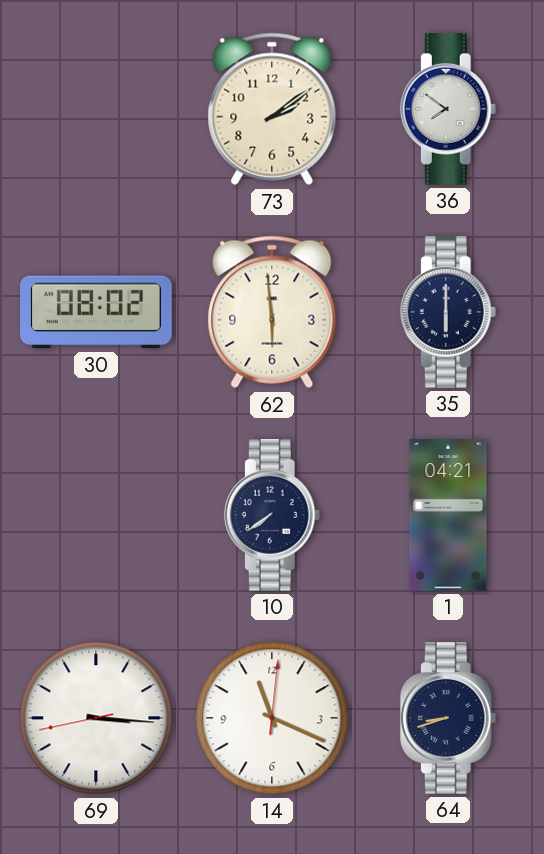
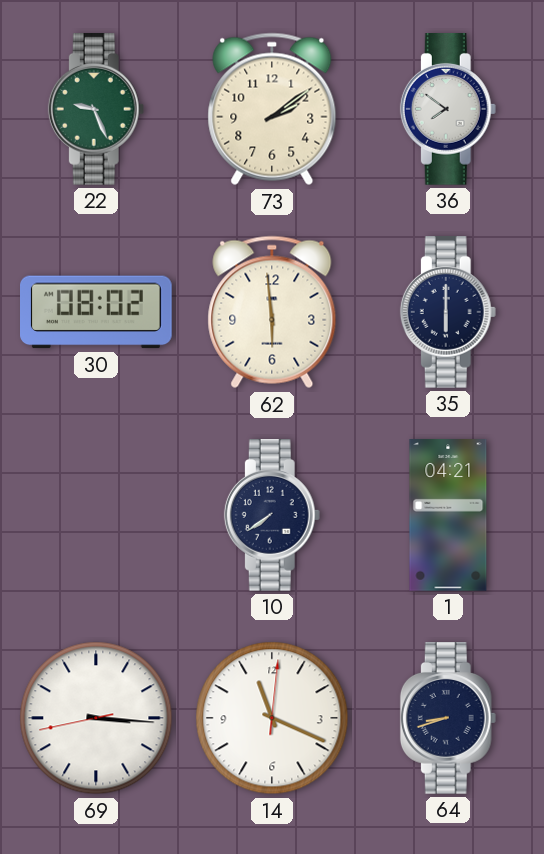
22: none -> 9:26 (96, 110)
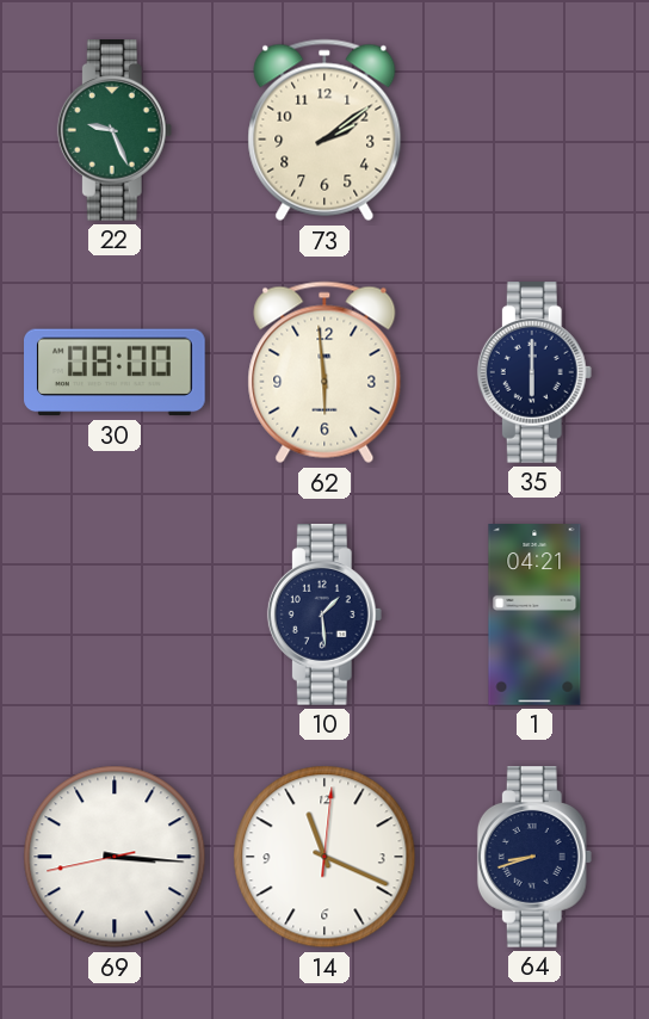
36: 7:51 -> none (448, 110)
30: 08:02 -> 08:00 (116, 372)
10: 7:39 -> 1:29 (324, 616)
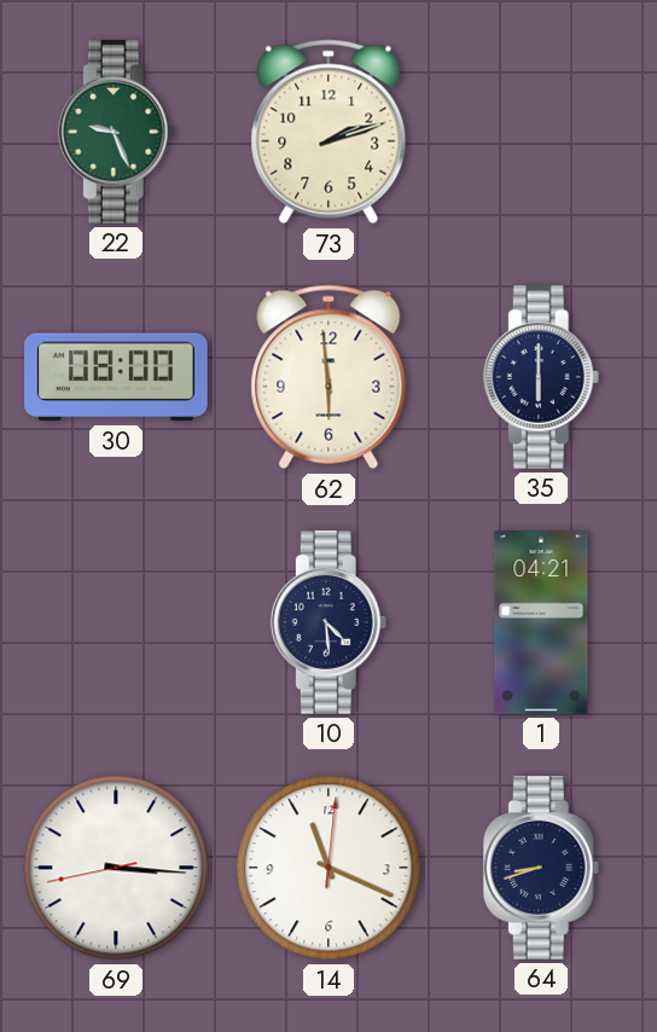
73: 2:09 -> 2:12 (328, 132)
10: 1:29 -> 4:29 (328, 624)
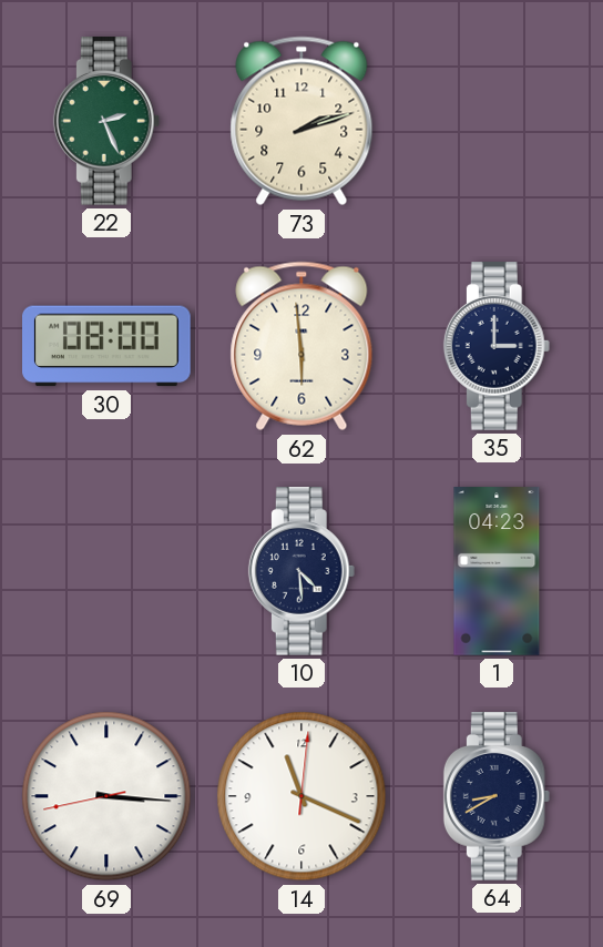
22: 9:26 -> 2:26 (106, 122)
35: 6:00 -> 3:00 (497, 347)
1: 04:21 -> 04:23 (497, 571)
64: 8:42 -> 8:40 (497, 797)
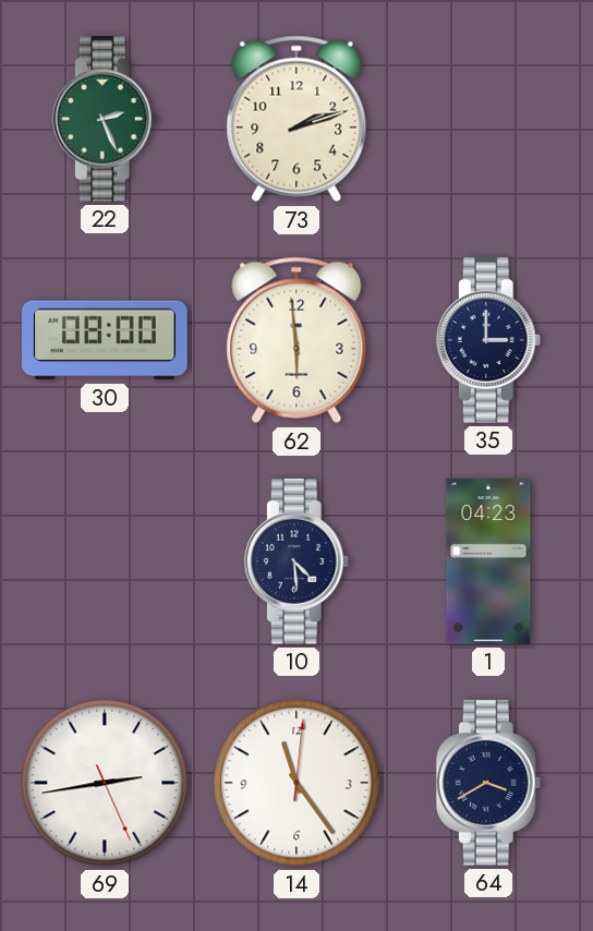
69: 3:15 -> 2:43 (105, 783)
14: 11:19 -> 11:24 (296, 783)
64: 8:40 -> 3:40 (488, 784)
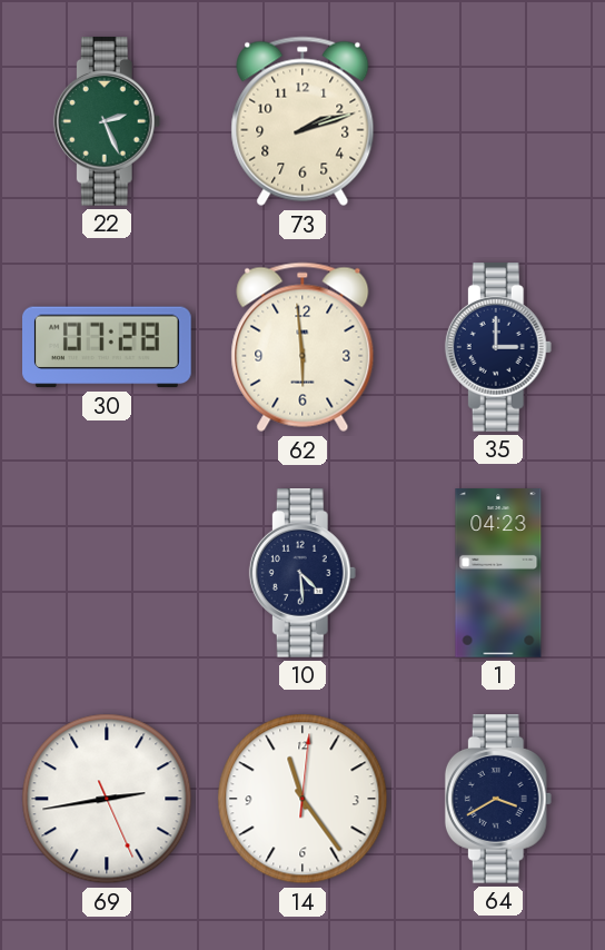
30: 08:00 -> 07:28 (108, 347)
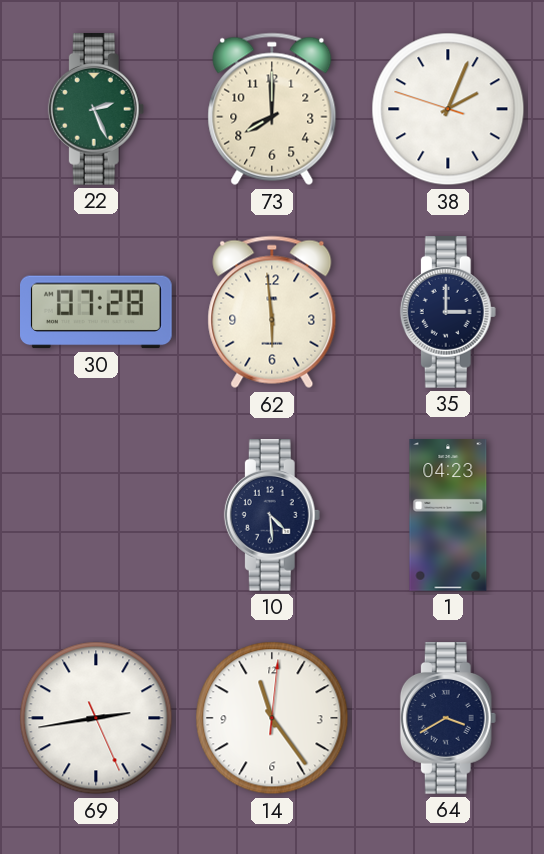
73: 2:12 -> 8:00 (272, 109)
38: none -> 2:03 (448, 109)
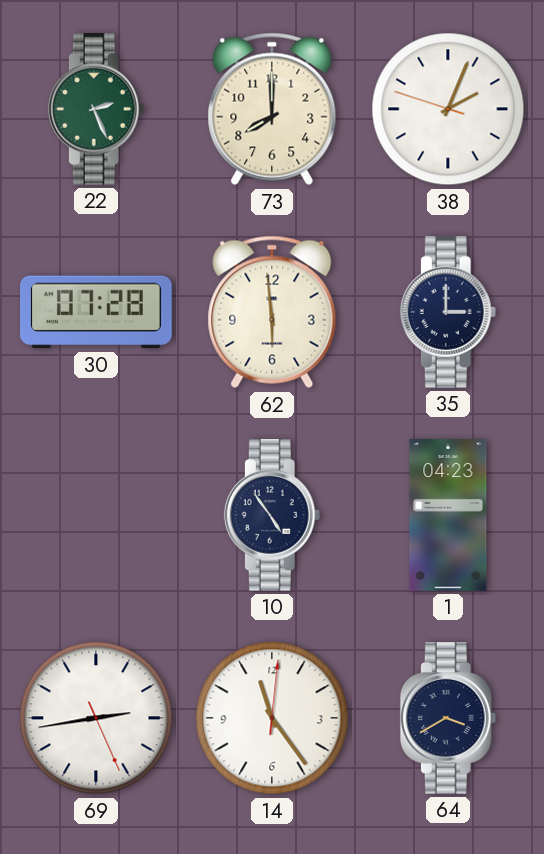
10: 4:29 -> 4:54 (272, 516)
